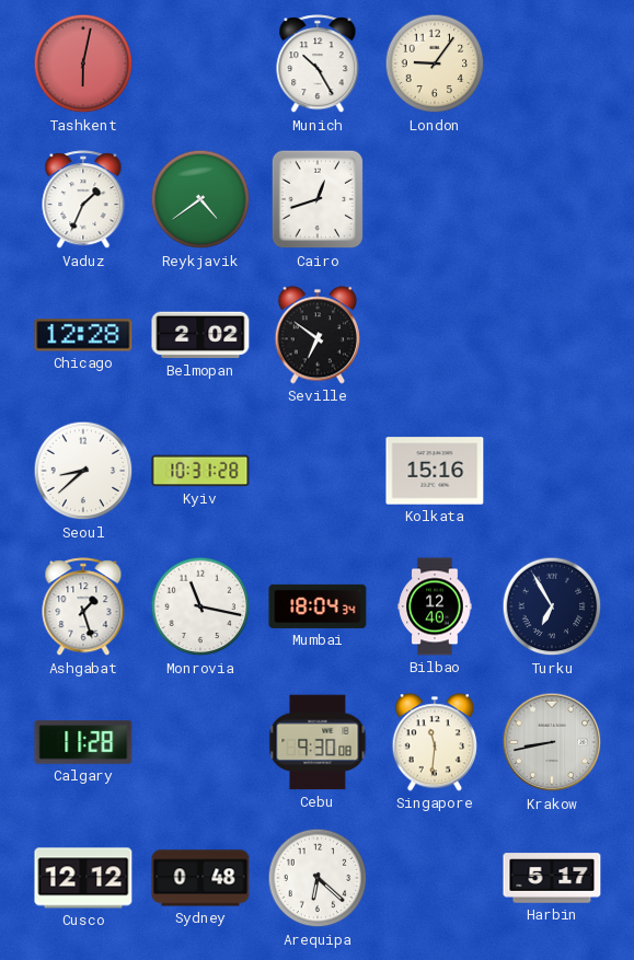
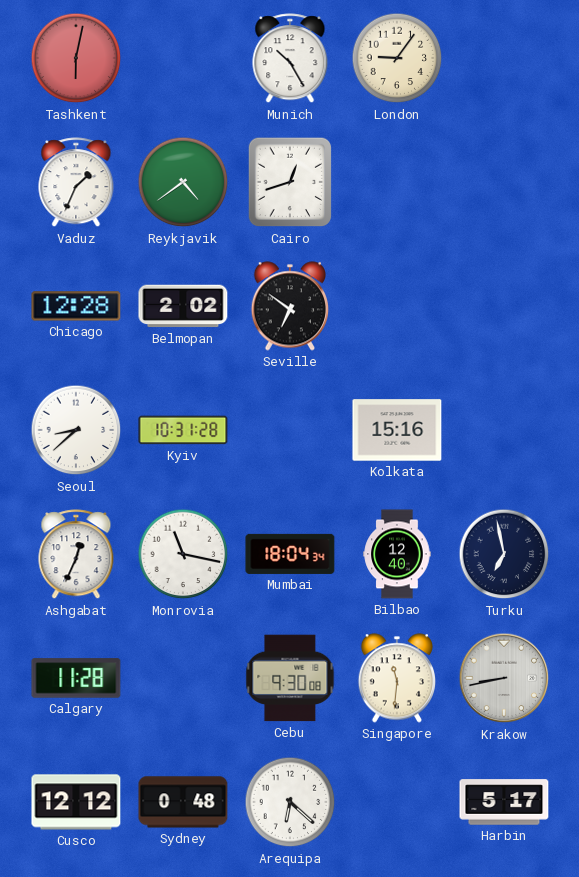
Ashgabat: 1:27 -> 12:34 (76, 555)
Turku: 6:55 -> 6:58 (504, 554)
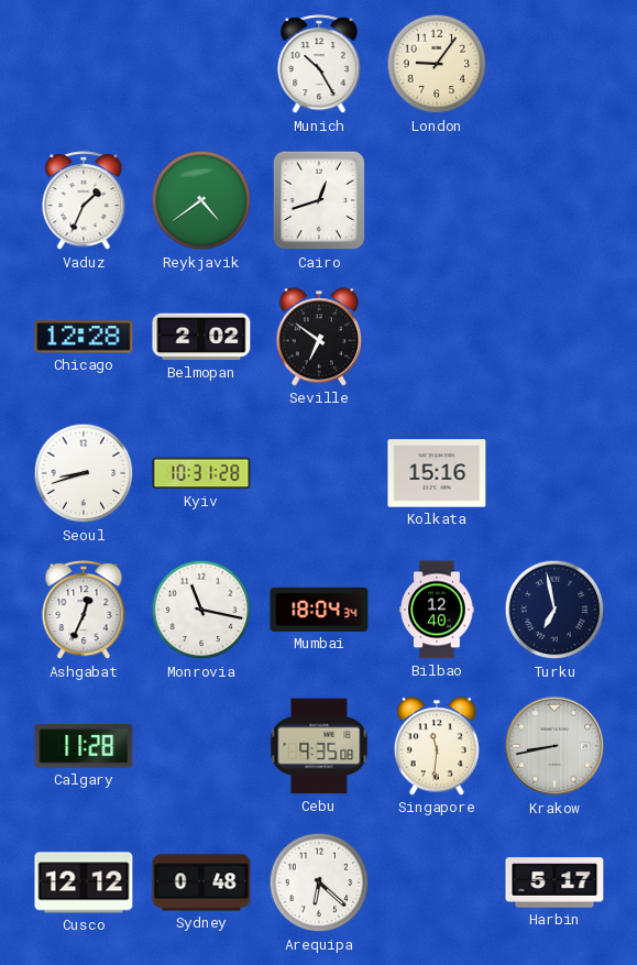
Tashkent: 6:02 -> none (76, 58)
Seoul: 8:38 -> 8:42 (84, 473)
Cebu: 9:30 -> 9:35 (319, 746)
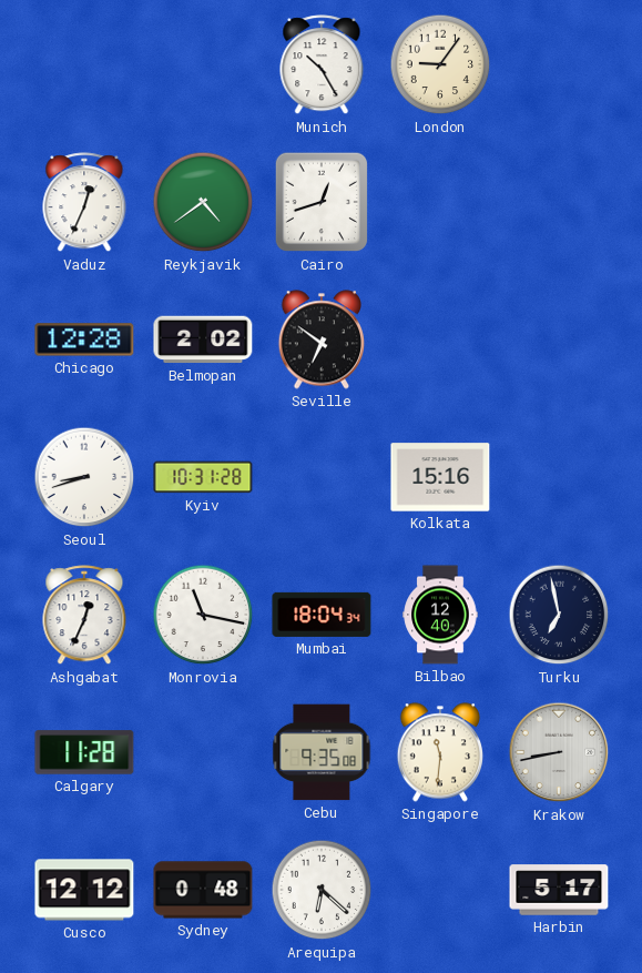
Vaduz: 1:34 -> 12:34 (84, 203)
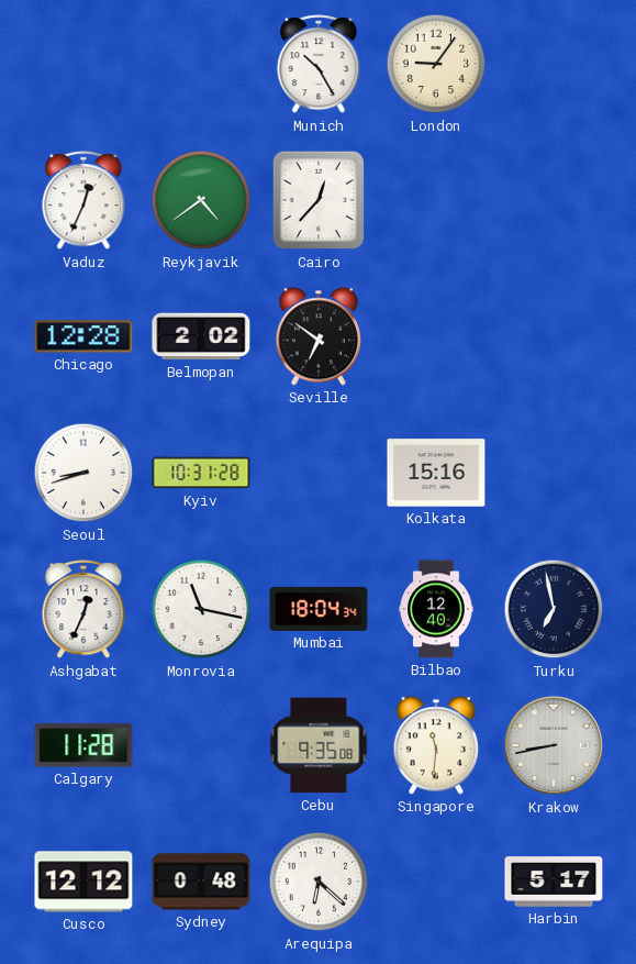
Cairo: 12:42 -> 12:37 (319, 200)
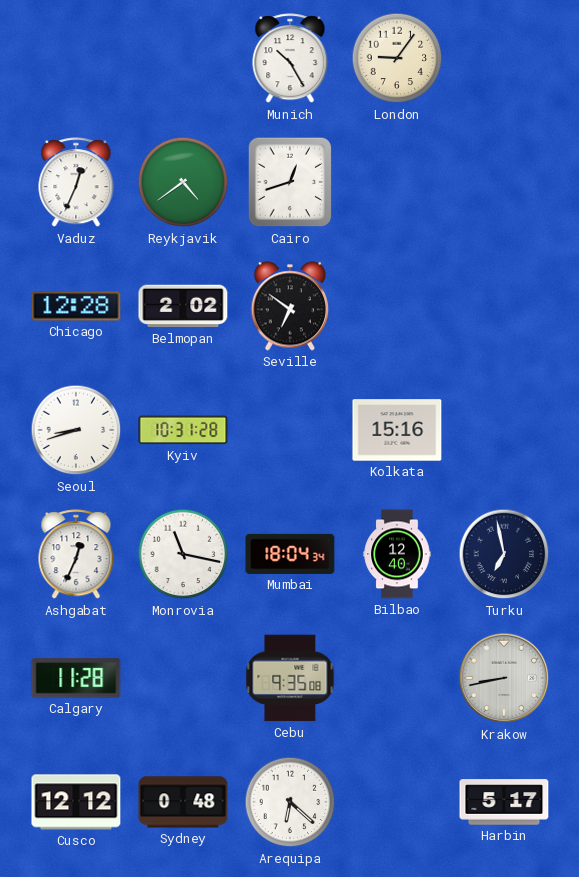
Cairo: 12:37 -> 12:42 (290, 182)
Singapore: 11:31 -> none (435, 745)
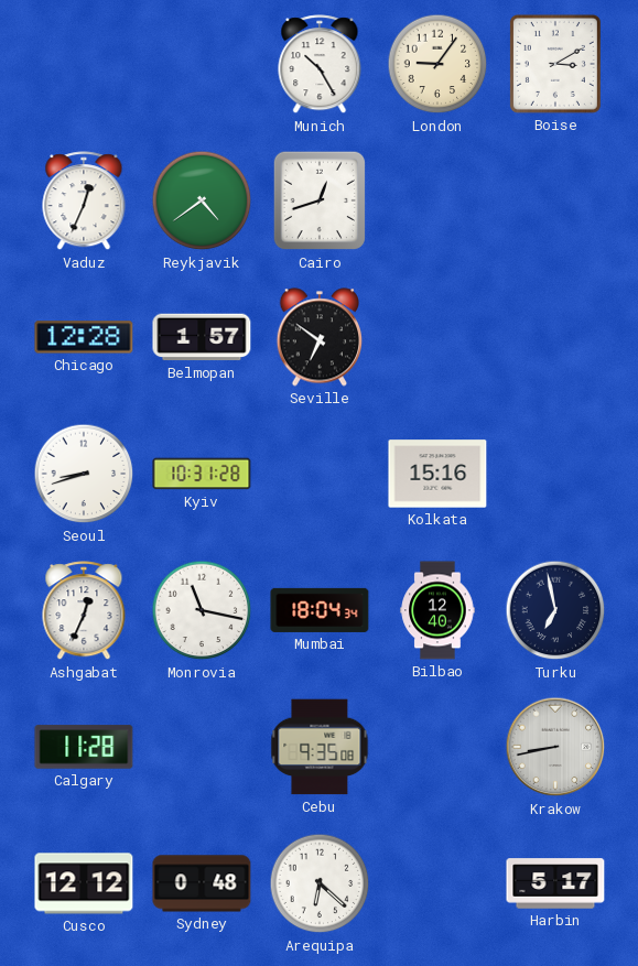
Boise: none -> 3:10 (555, 64)
Belmopan: 2:02 -> 1:57 (202, 337)
